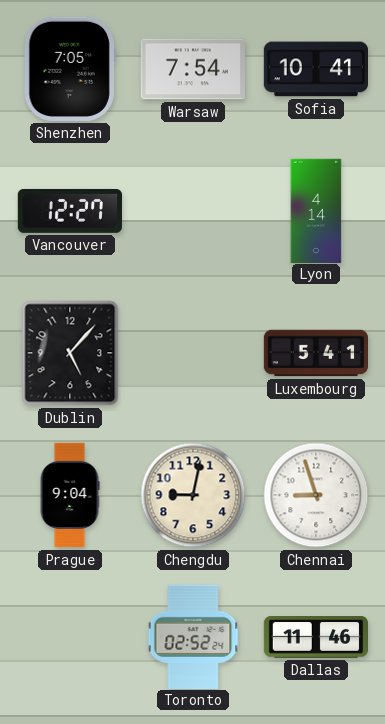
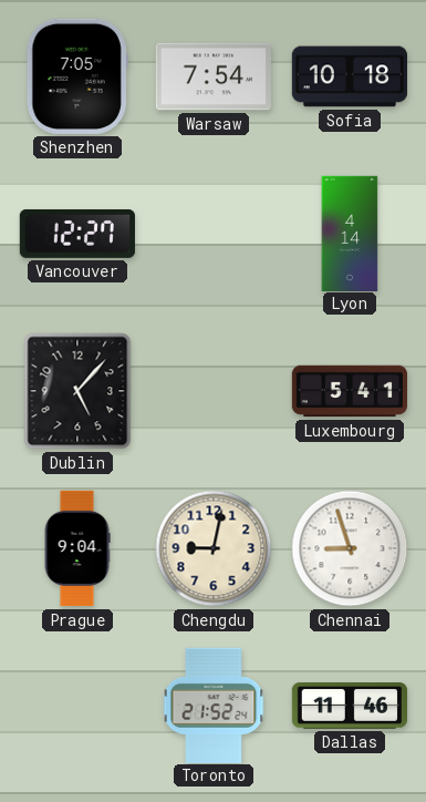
Sofia: 10:41 -> 10:18 (349, 76)
Toronto: 02:52 -> 21:52 (214, 705)
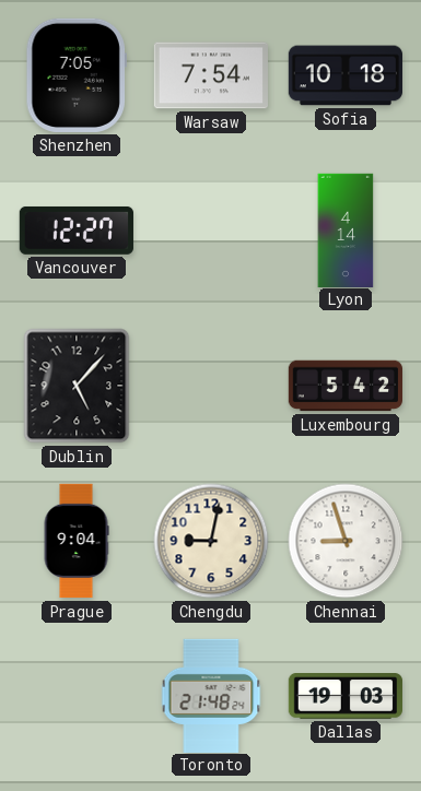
Luxembourg: 5:41 -> 5:42 (346, 386)
Toronto: 21:52 -> 21:48 (211, 695)
Dallas: 11:46 -> 19:03 (344, 696)
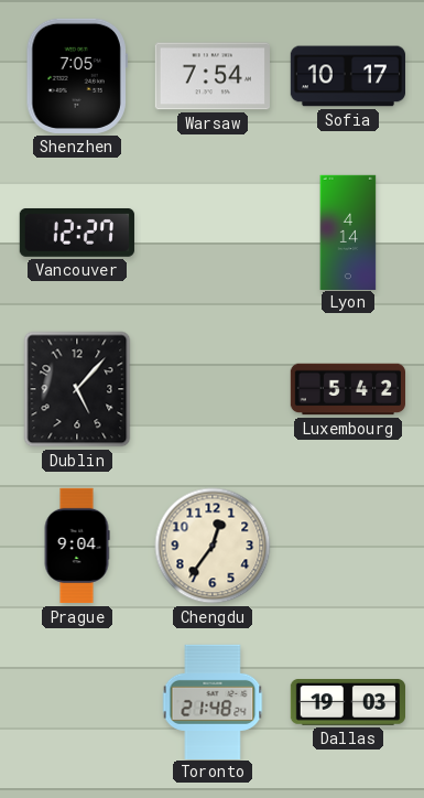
Sofia: 10:18 -> 10:17 (347, 76)
Chengdu: 9:02 -> 12:36 (213, 546)
Chennai: 8:57 -> none (346, 541)
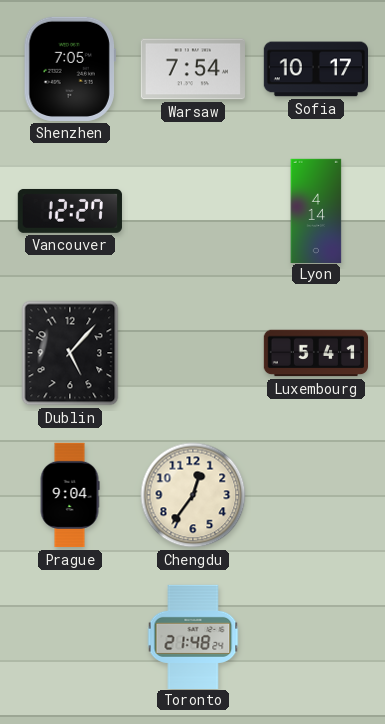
Luxembourg: 5:42 -> 5:41 (316, 353)
Dallas: 19:03 -> none (347, 702)
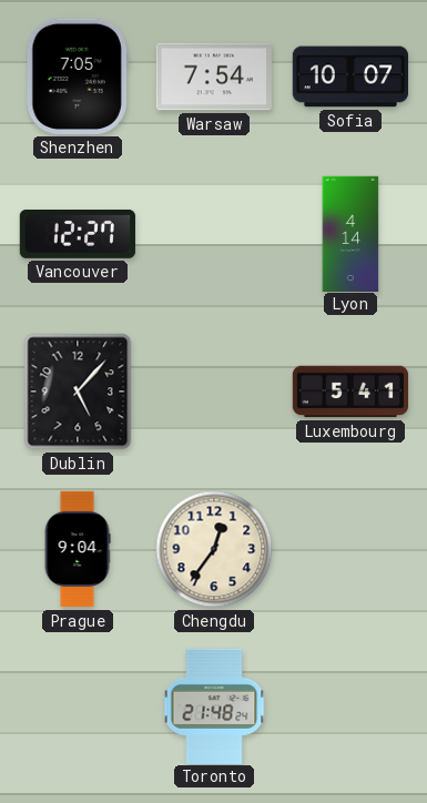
Sofia: 10:17 -> 10:07 (349, 77)
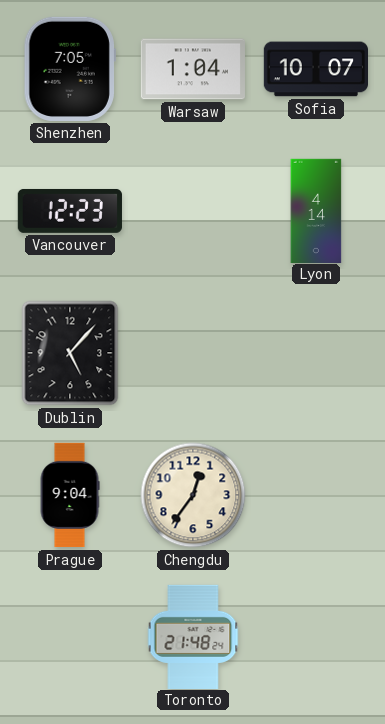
Warsaw: 7:54 -> 1:04 (193, 69)
Vancouver: 12:27 -> 12:23 (70, 211)
Luxembourg: 5:41 -> none (350, 392)
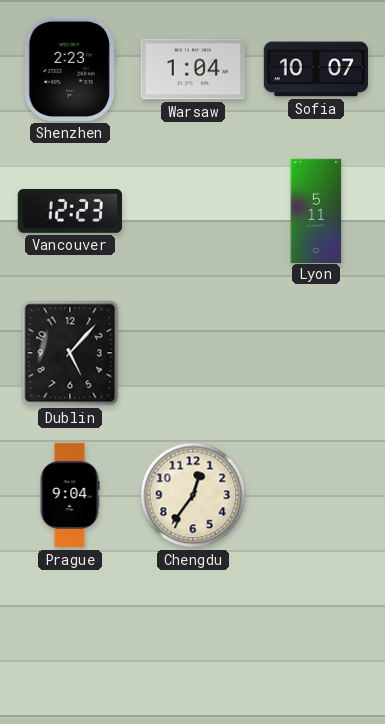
Shenzhen: 7:05 -> 2:23 (70, 69)
Lyon: 4:14 -> 5:11 (316, 210)
Toronto: 21:48 -> none (193, 636)
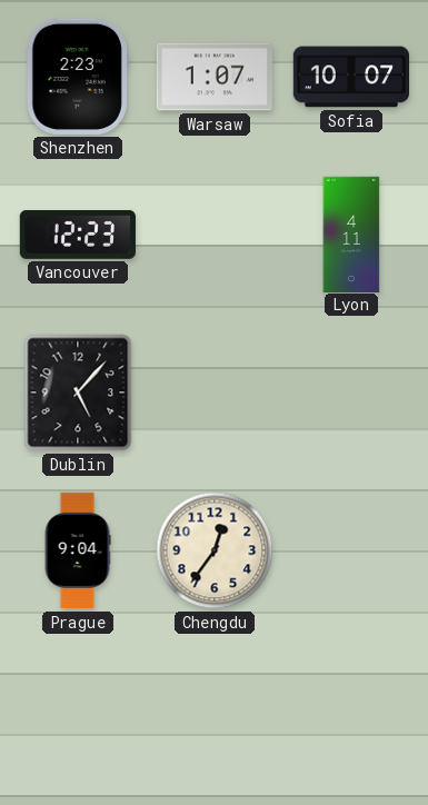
Warsaw: 1:04 -> 1:07 (215, 77)
Lyon: 5:11 -> 4:11 (351, 233)
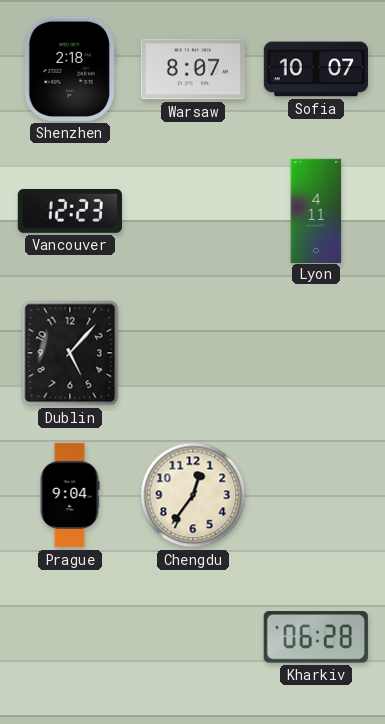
Shenzhen: 2:23 -> 2:18 (70, 69)
Warsaw: 1:07 -> 8:07 (193, 69)
Kharkiv: none -> 06:28 (316, 637)
